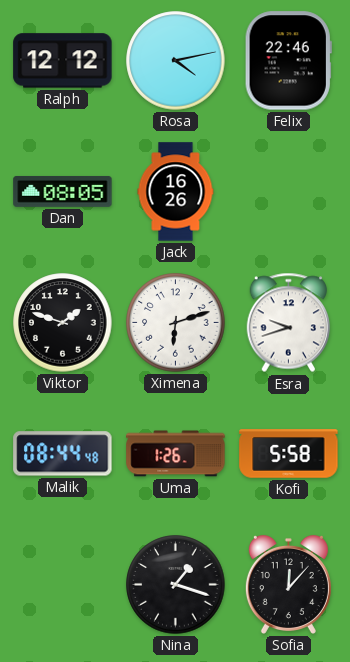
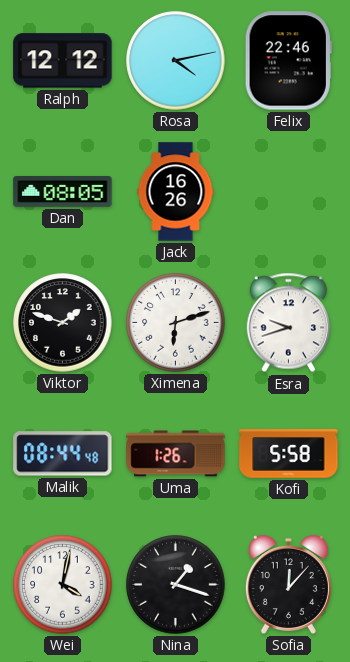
Wei: none -> 4:02 (63, 585)
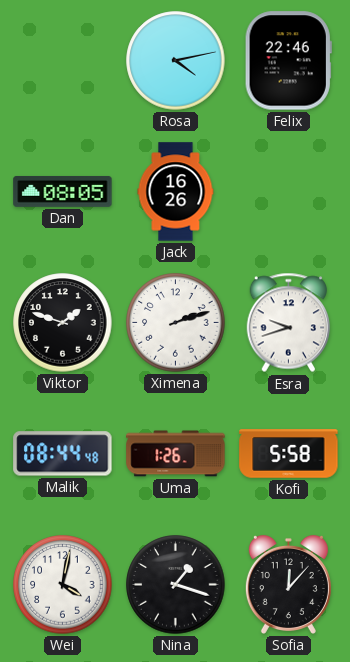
Ralph: 12:12 -> none (63, 61)
Ximena: 6:12 -> 2:12 (176, 323)
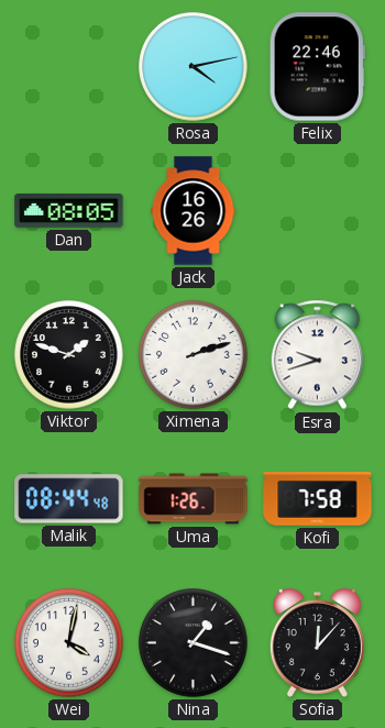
Kofi: 5:58 -> 7:58 (318, 499)
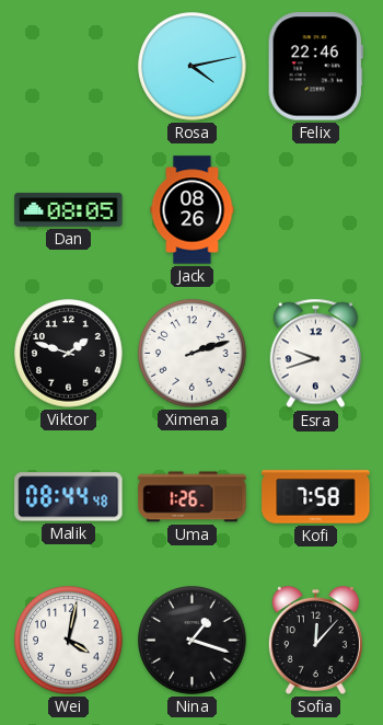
Jack: 16:26 -> 08:26 (193, 210)
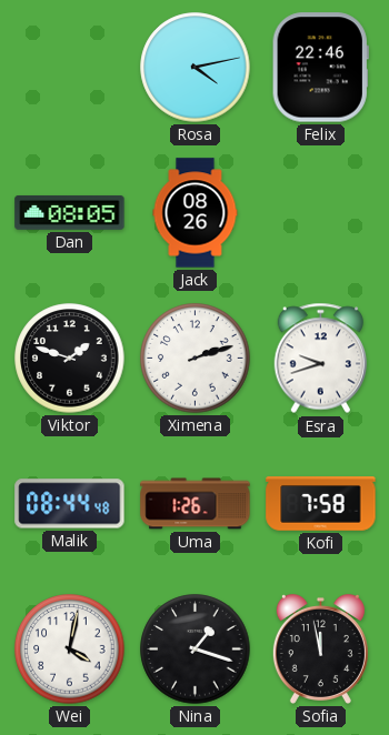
Sofia: 12:07 -> 11:58 (320, 648)
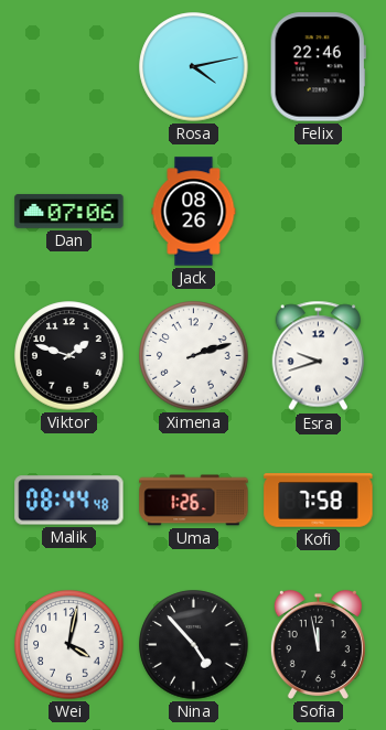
Dan: 08:05 -> 07:06 (69, 212)
Nina: 1:18 -> 4:53 (194, 645)
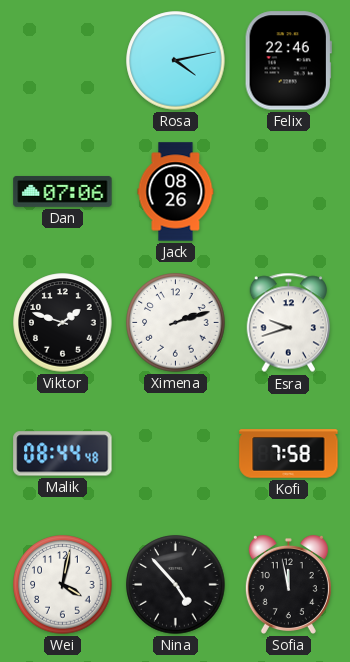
Uma: 1:26 -> none (194, 501)
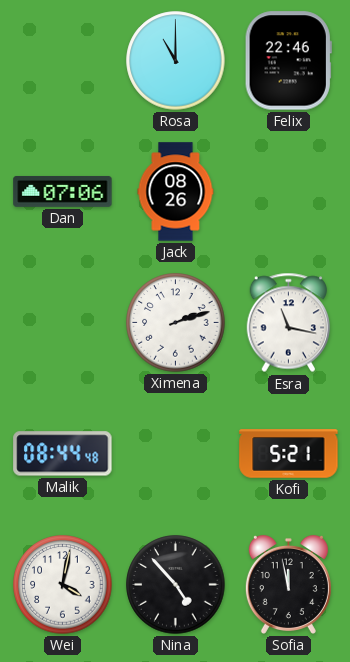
Rosa: 4:13 -> 11:00 (176, 61)
Viktor: 1:48 -> none (63, 323)
Esra: 9:42 -> 11:17 (289, 323)
Kofi: 7:58 -> 5:21 (289, 454)
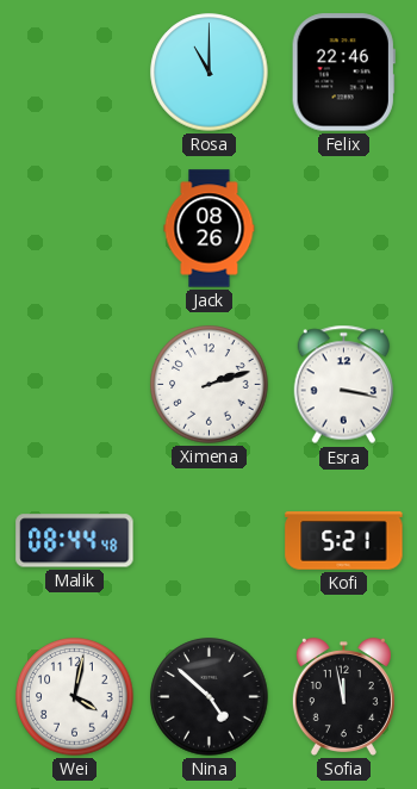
Dan: 07:06 -> none (63, 192)
Esra: 11:17 -> 3:17 (344, 385)
Nina: 4:53 -> 4:52 (210, 697)
